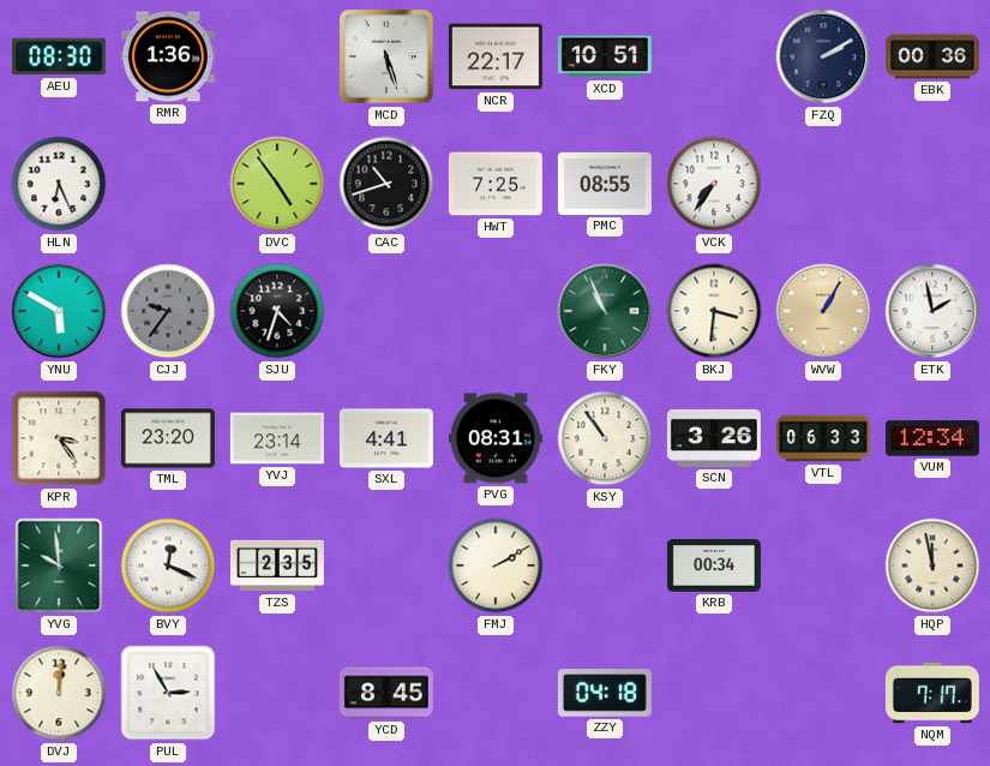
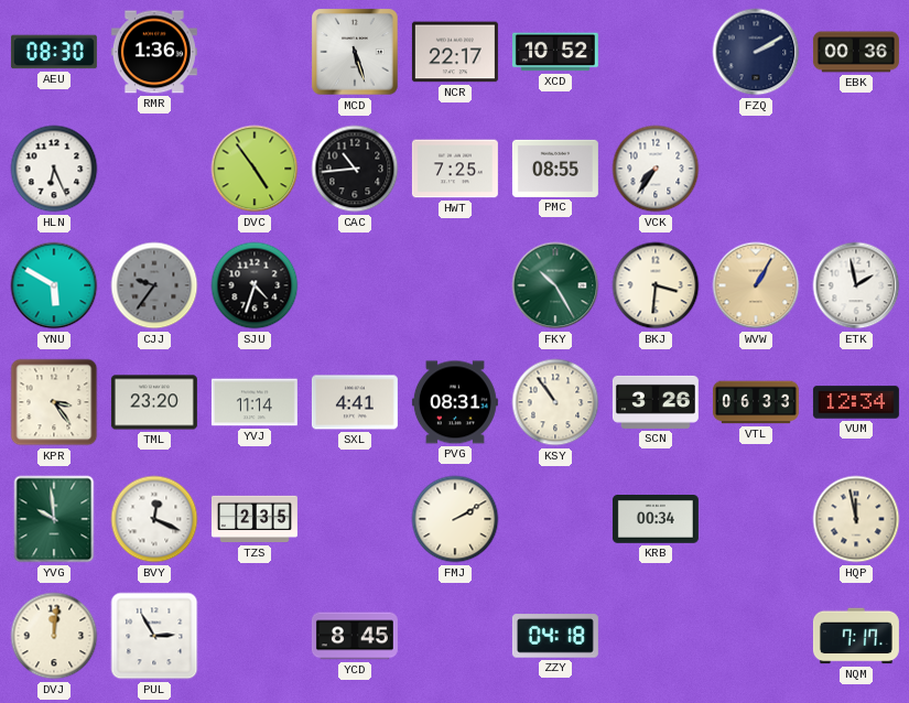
XCD: 10:51 -> 10:52 (555, 52)
CAC: 10:42 -> 10:44 (355, 169)
FKY: 10:56 -> 10:25 (555, 285)
YVJ: 23:14 -> 11:14 (255, 402)
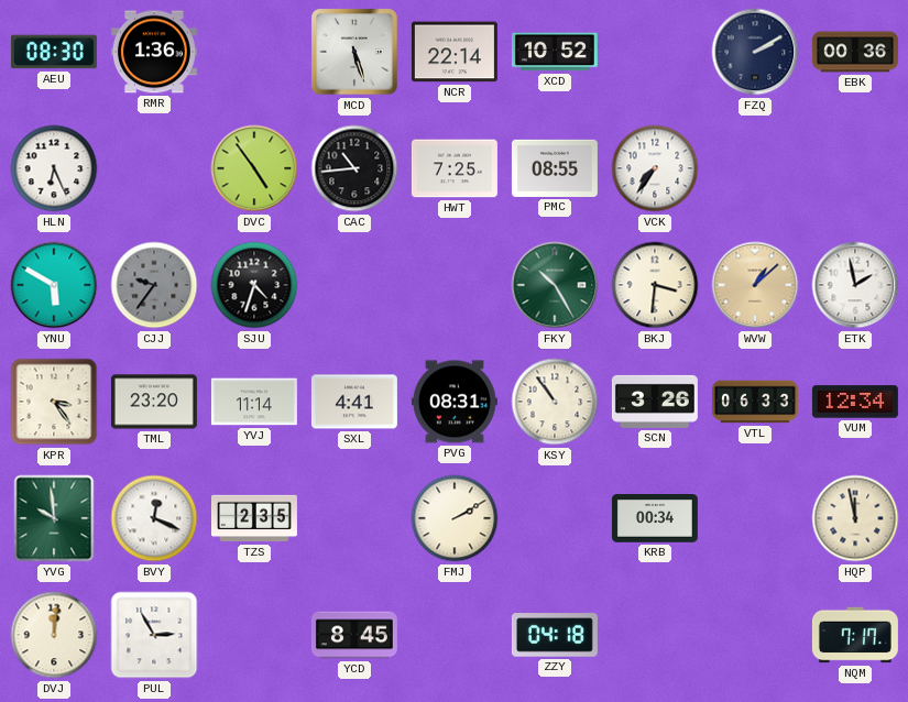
NCR: 22:17 -> 22:14 (455, 52)
WVW: 1:05 -> 1:08 (755, 285)
